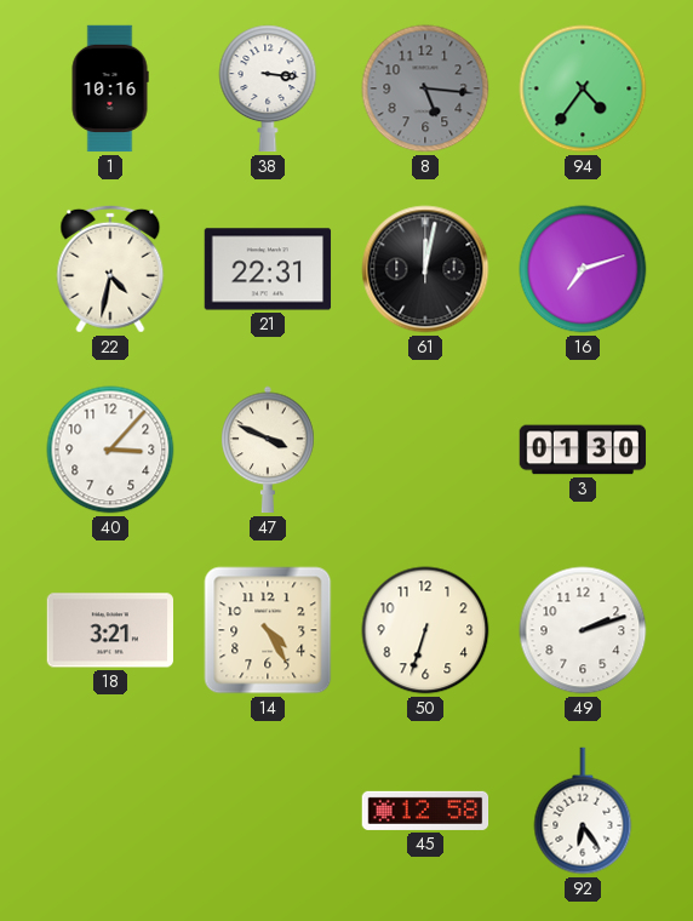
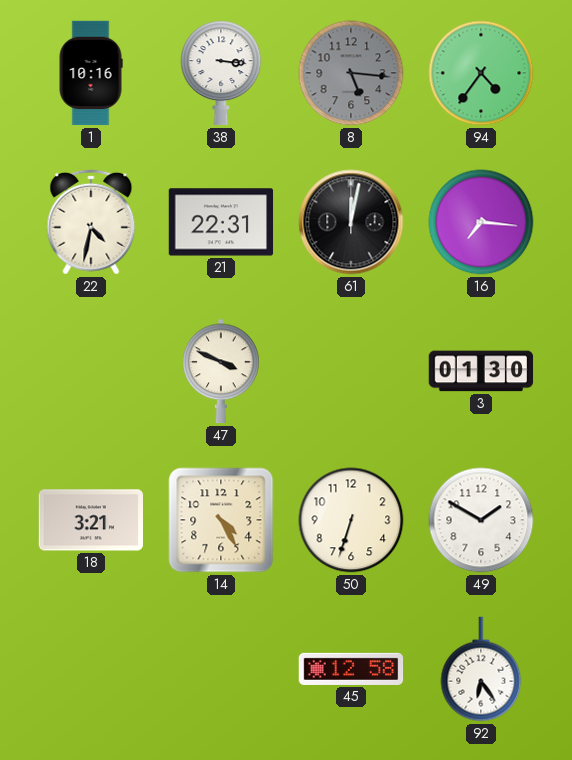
16: 7:12 -> 7:16 (481, 222)
40: 3:07 -> none (110, 450)
49: 2:12 -> 1:50 (481, 520)
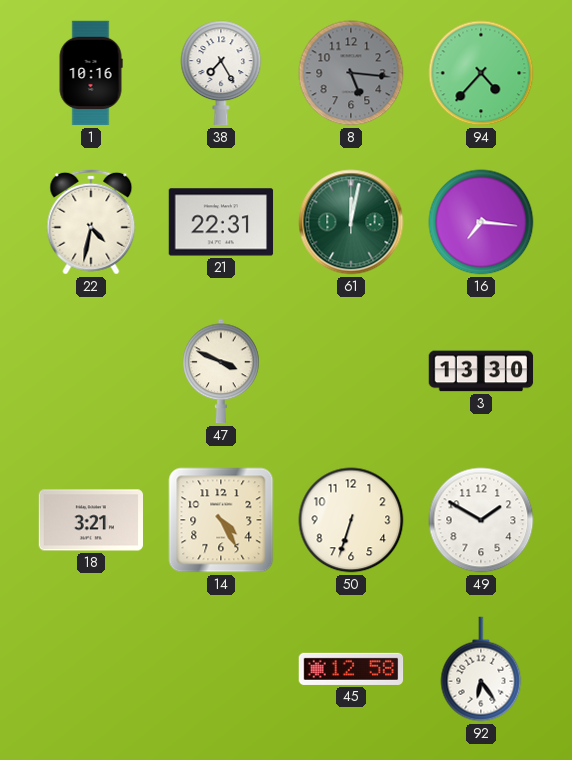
38: 3:16 -> 7:25 (221, 73)
94: 4:36 -> 4:37 (481, 73)
61 dial: black -> green (351, 222)
3: 01:30 -> 13:30 (481, 371)
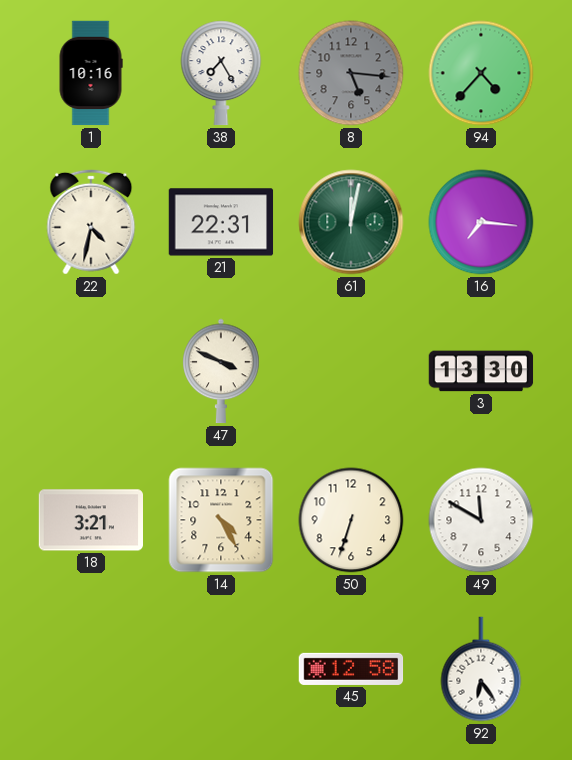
49: 1:50 -> 11:50 (481, 520)
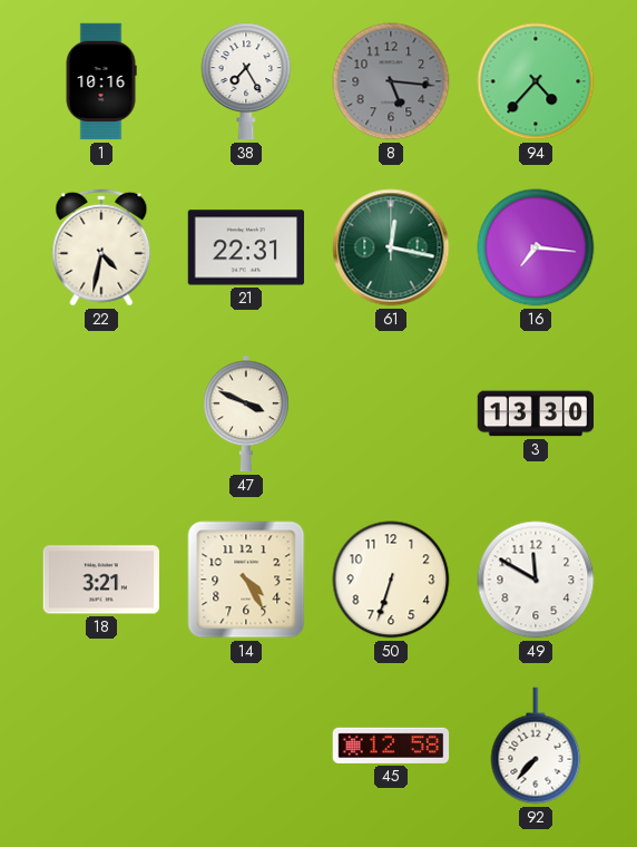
61: 12:02 -> 12:17 (391, 247)
92: 6:24 -> 7:37 (536, 746)
